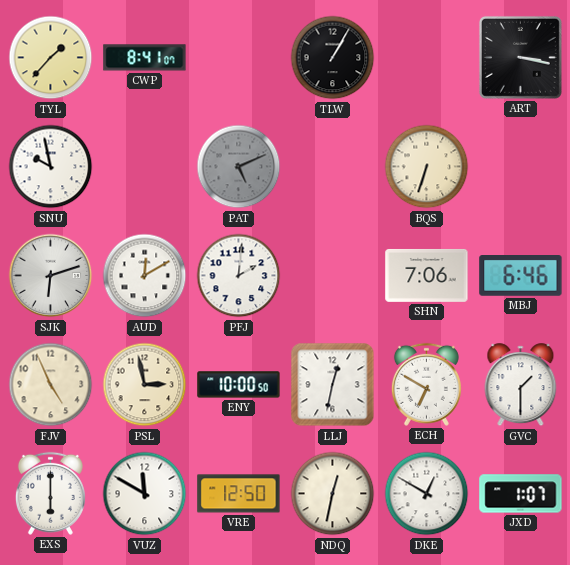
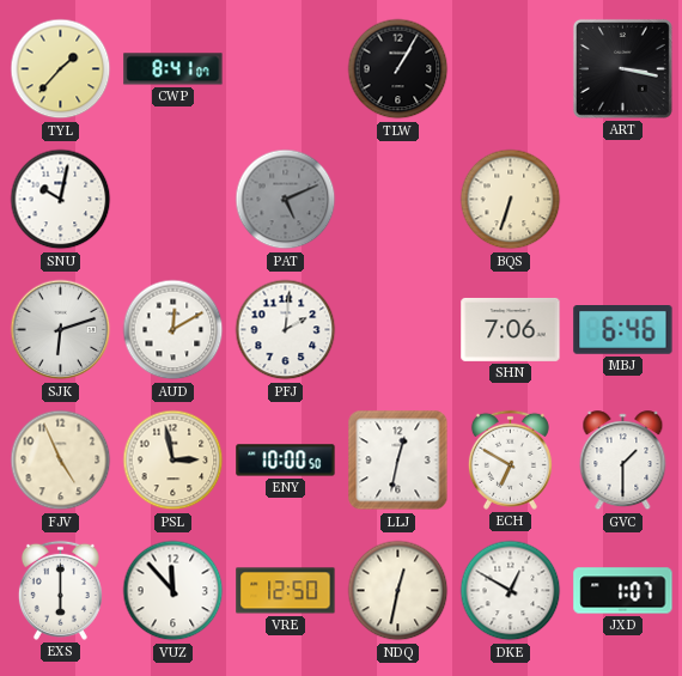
SNU: 9:58 -> 10:02 (61, 200)
VUZ: 11:50 -> 11:53 (173, 591)
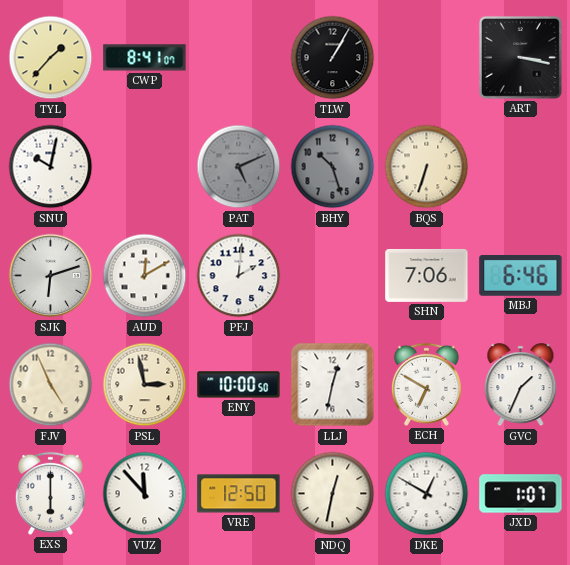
BHY: none -> 10:27 (333, 167)
GVC: 1:30 -> 1:34 (521, 385)
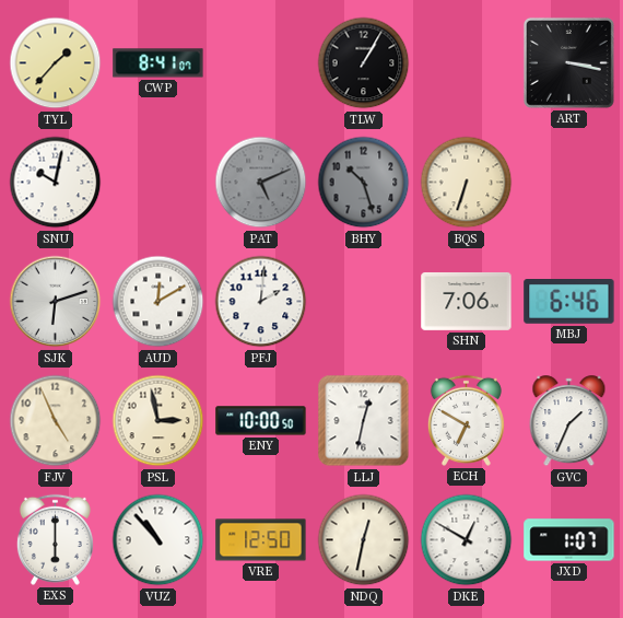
VUZ: 11:53 -> 10:53 (158, 540)
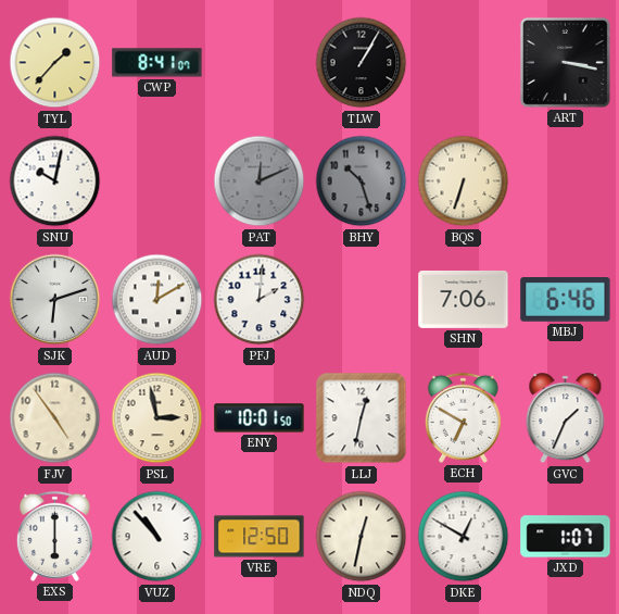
PAT: 5:11 -> 12:11 (260, 181)
FJV: 4:56 -> 4:54 (55, 418)
ENY: 10:00 -> 10:01 (260, 418)
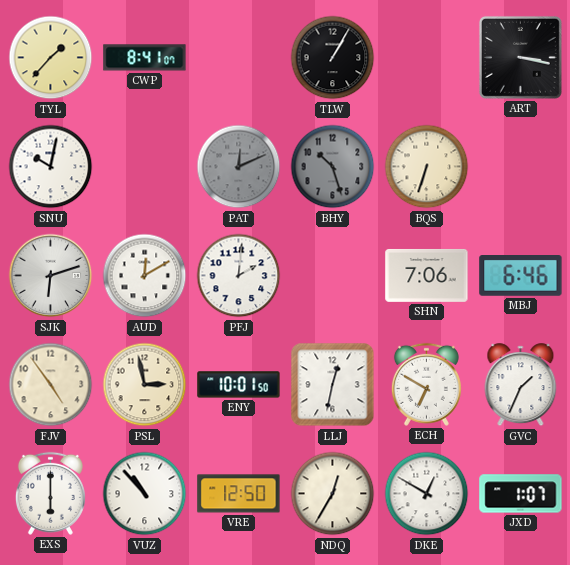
NDQ: 12:32 -> 12:35 (333, 494)
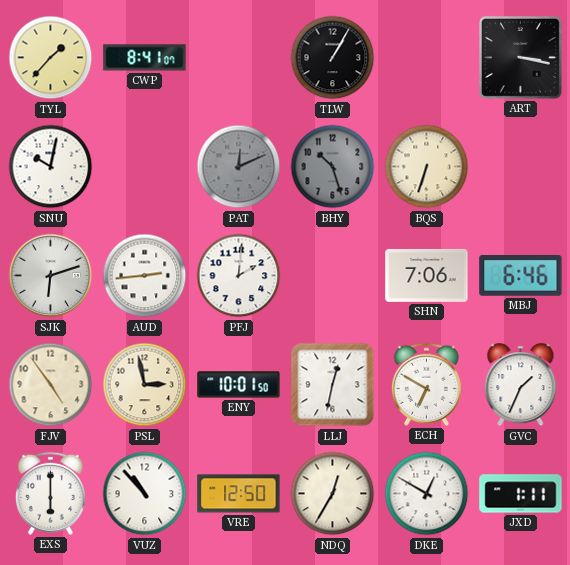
AUD: 12:10 -> 2:44 (145, 276)
JXD: 1:07 -> 1:11 (521, 494)
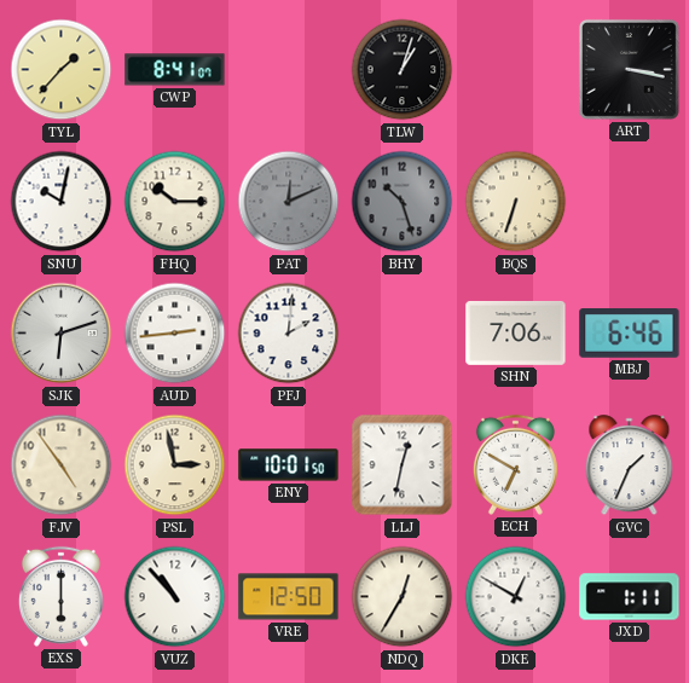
TLW: 1:05 -> 1:03 (403, 70)
FHQ: none -> 10:15 (175, 202)
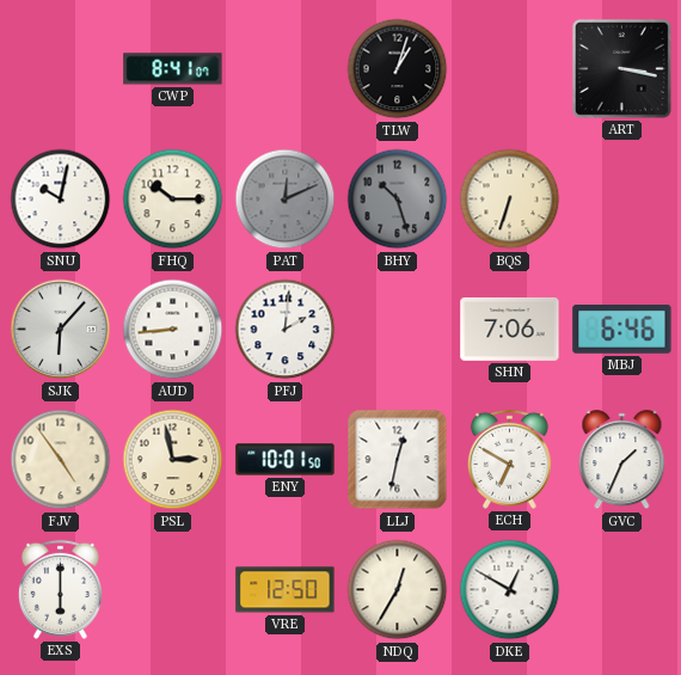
TYL: 1:37 -> none (62, 70)
SJK: 6:12 -> 6:07 (61, 330)
AUD: 2:44 -> 8:44 (173, 330)
VUZ: 10:53 -> none (175, 597)
JXD: 1:11 -> none (630, 597)
